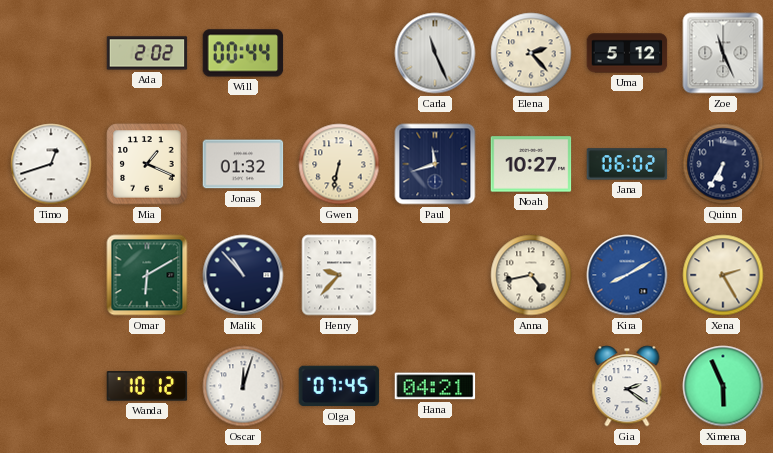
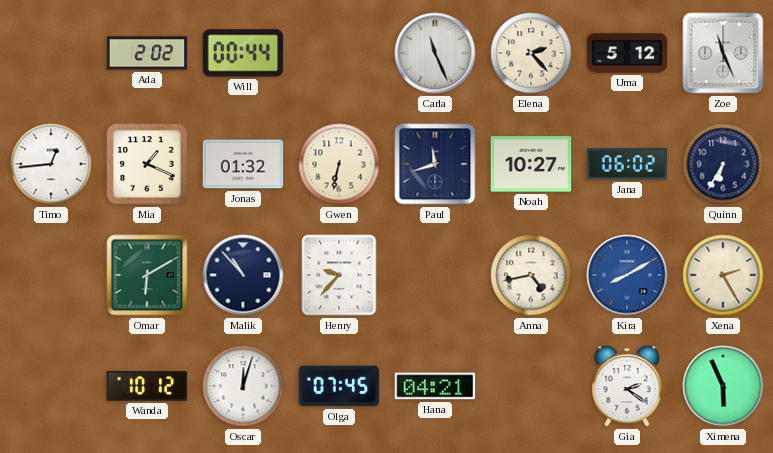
Timo: 12:42 -> 12:44 (51, 164)
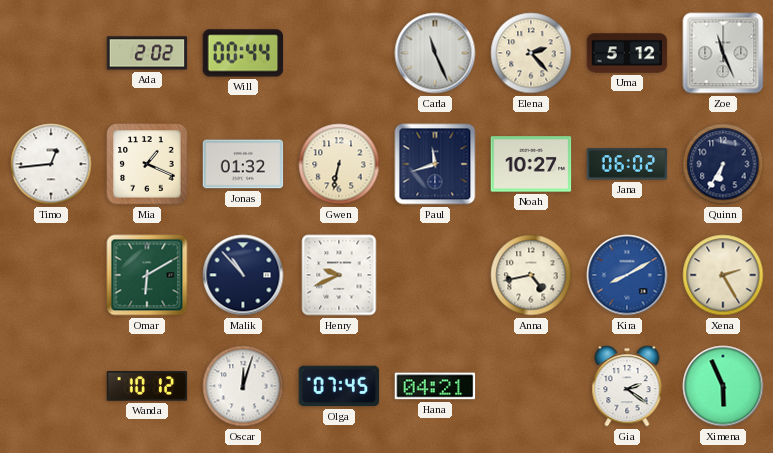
Henry: 9:37 -> 9:41 (339, 275)
